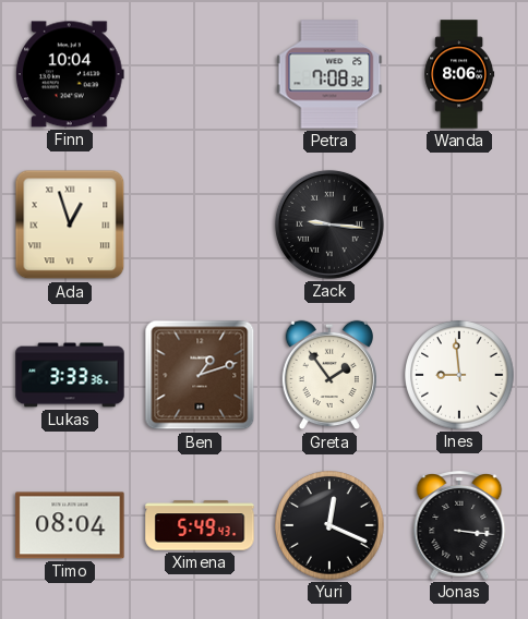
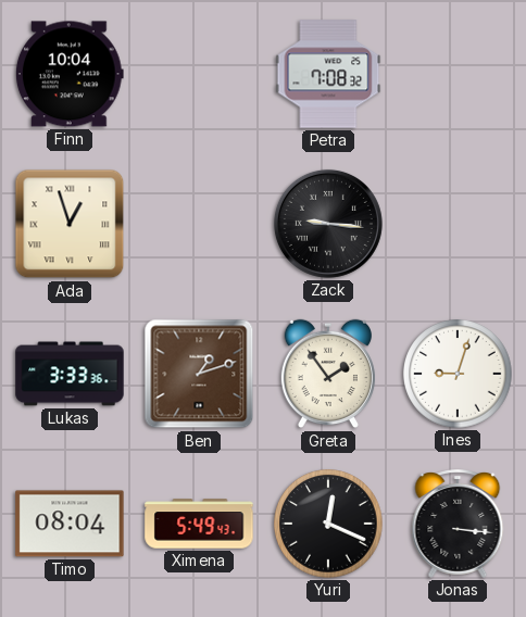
Wanda: 8:06 -> none (459, 74)
Ines: 8:59 -> 9:03 (458, 374)
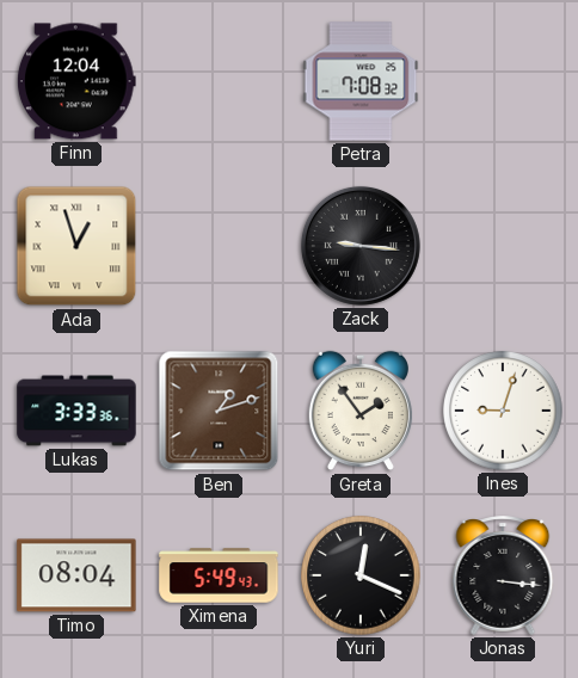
Finn: 10:04 -> 12:04 (76, 81)
